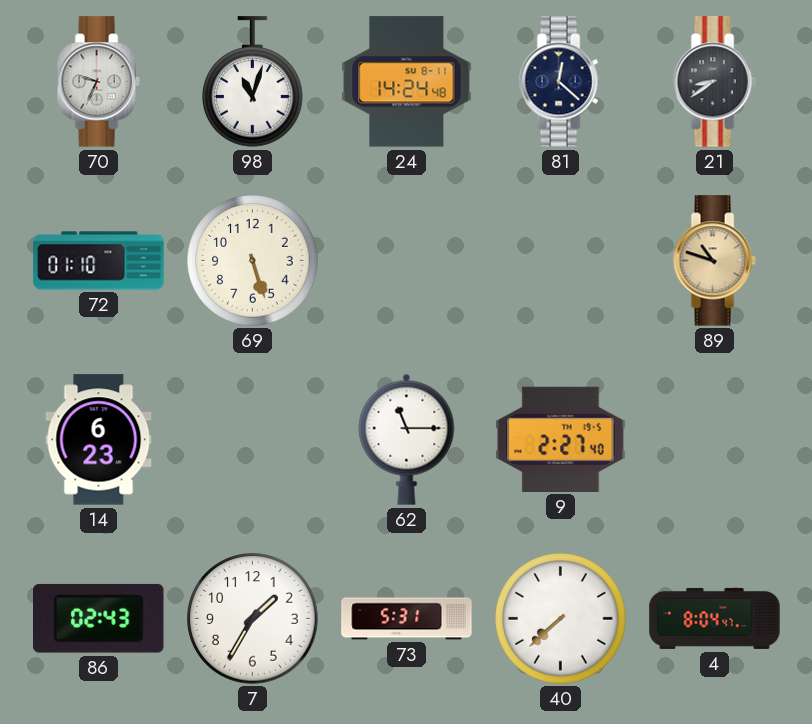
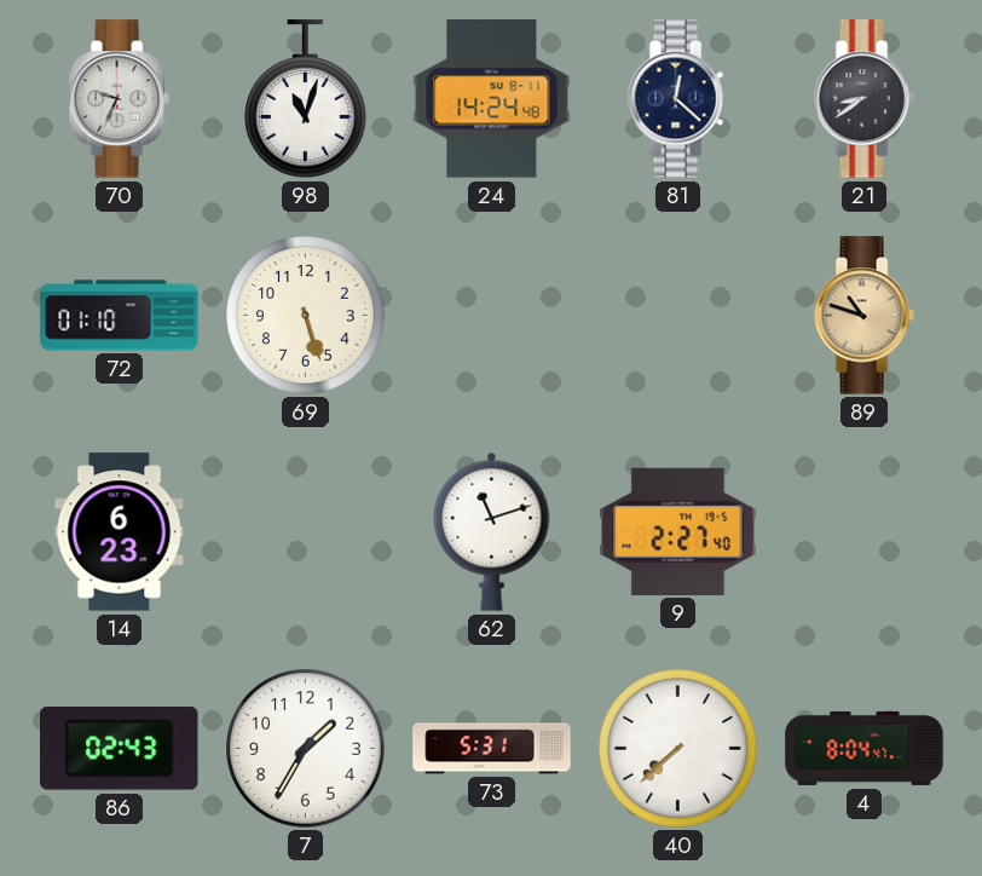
62: 11:15 -> 11:12 (492, 531)
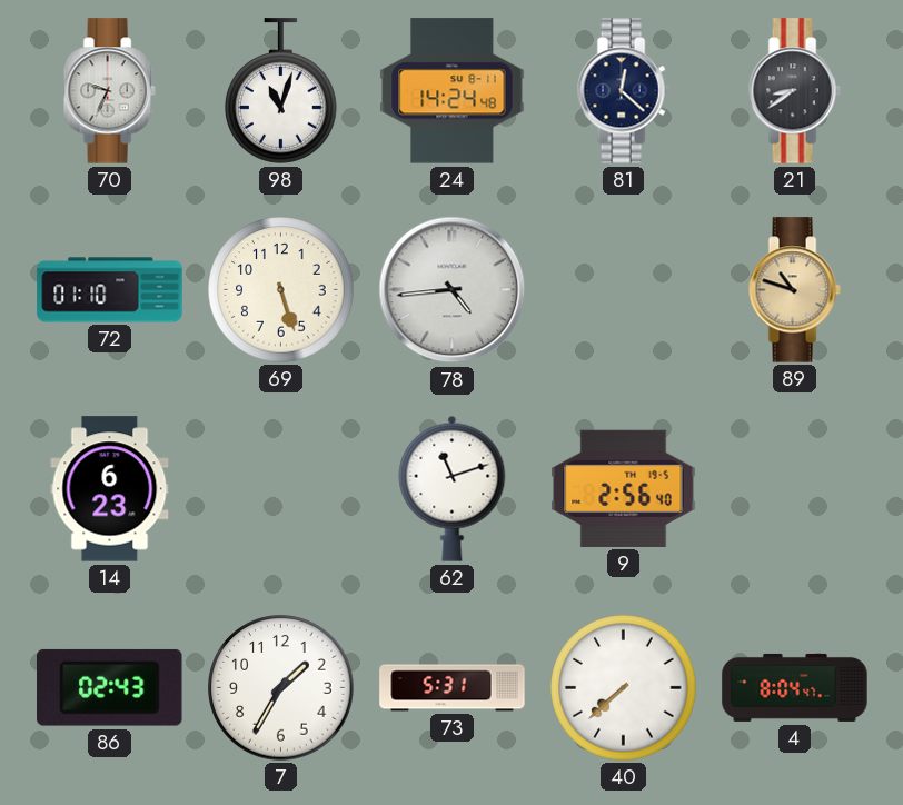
78: none -> 4:44 (453, 290)
9: 2:27 -> 2:56 (624, 488)
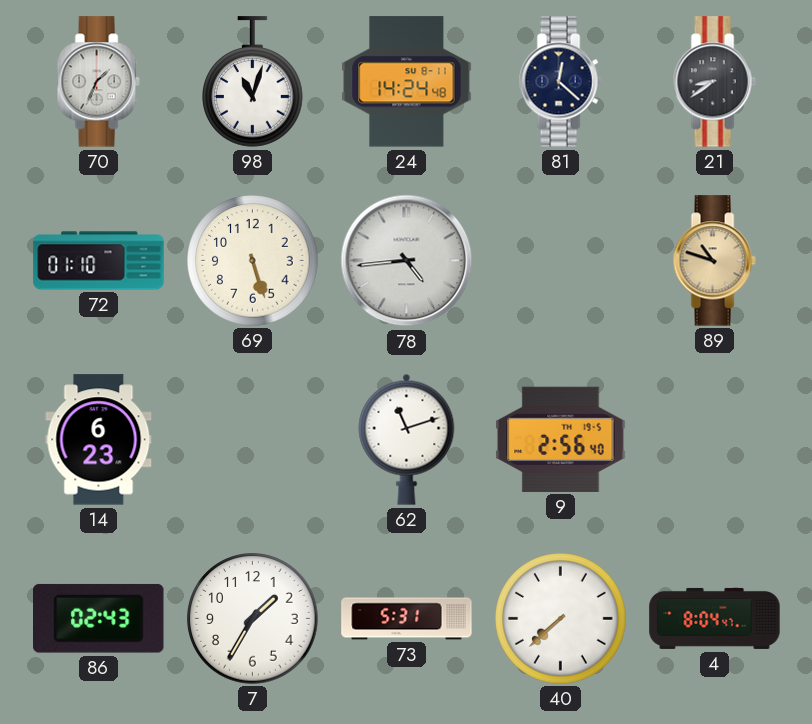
70: 9:34 -> 1:34 (98, 82)
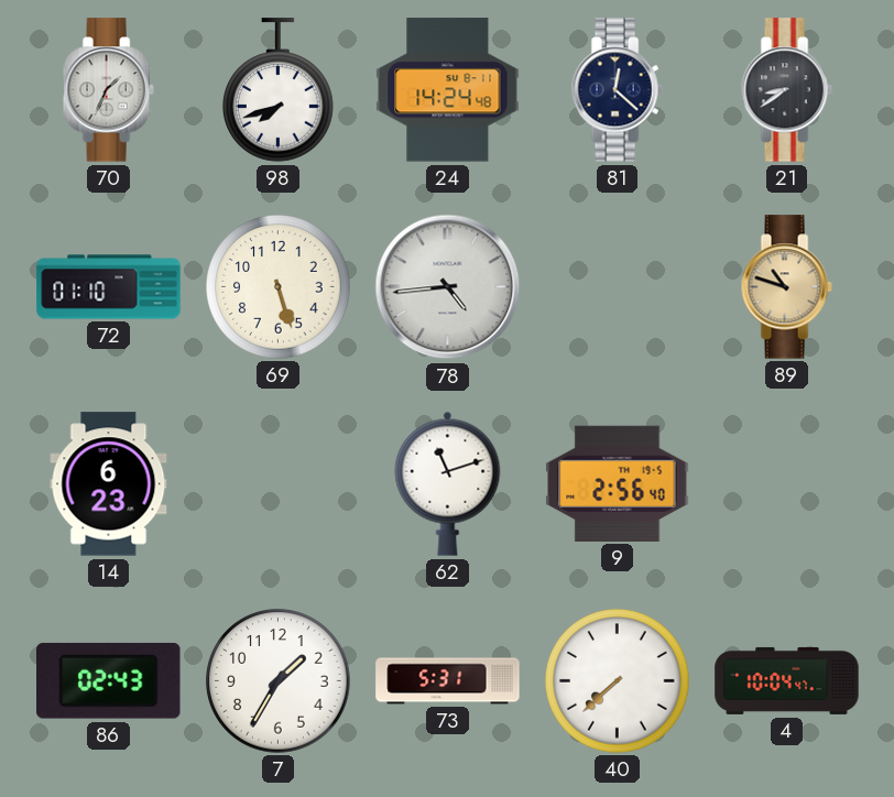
98: 11:03 -> 7:42 (279, 90)
4: 8:04 -> 10:04 (787, 680)
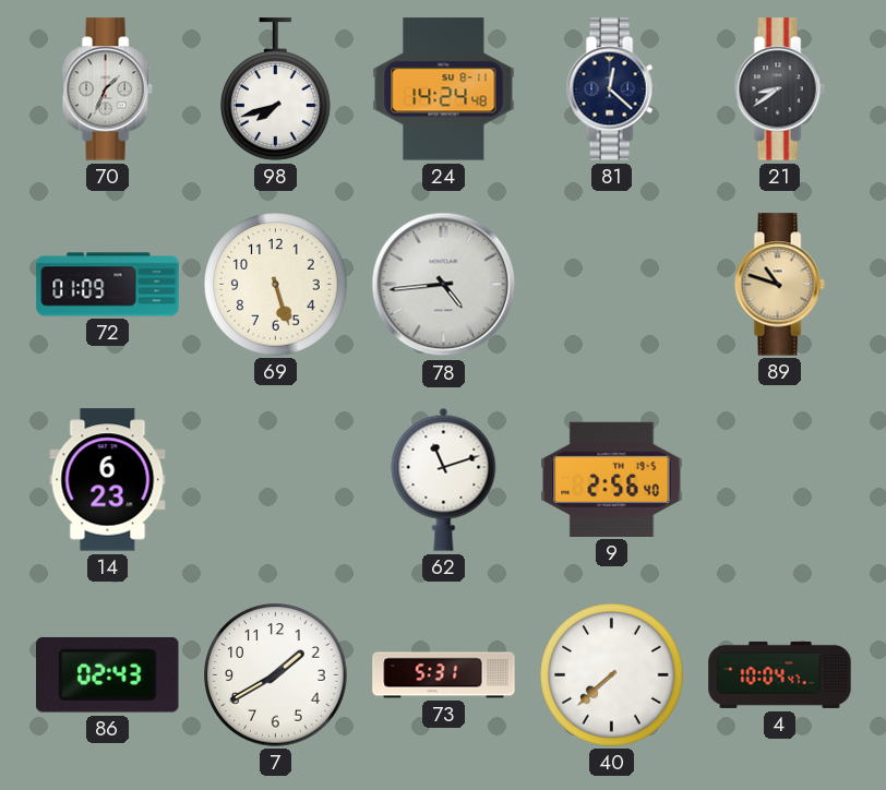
72: 01:10 -> 01:09 (108, 285)
7: 1:35 -> 1:40 (276, 675)
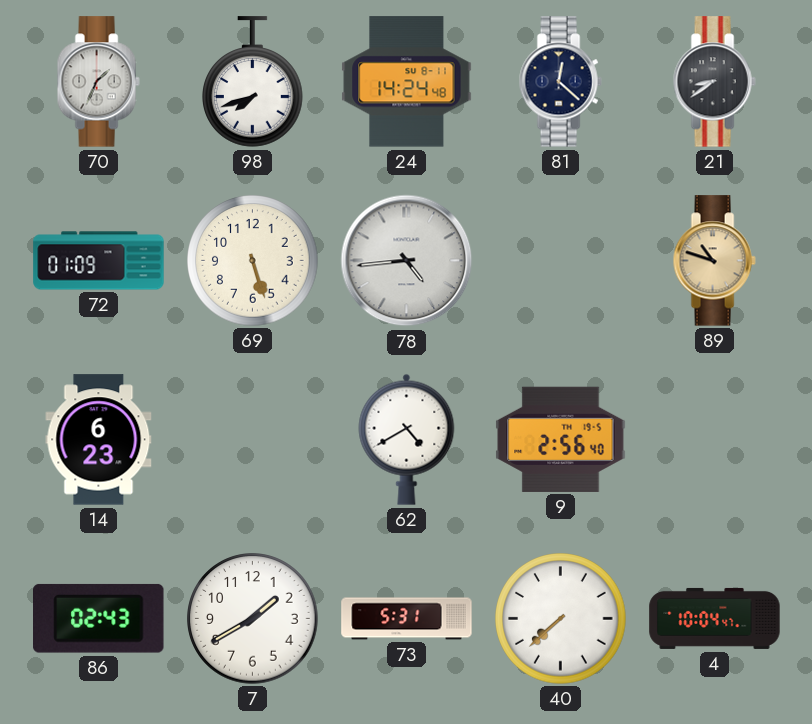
62: 11:12 -> 4:40 (407, 439)
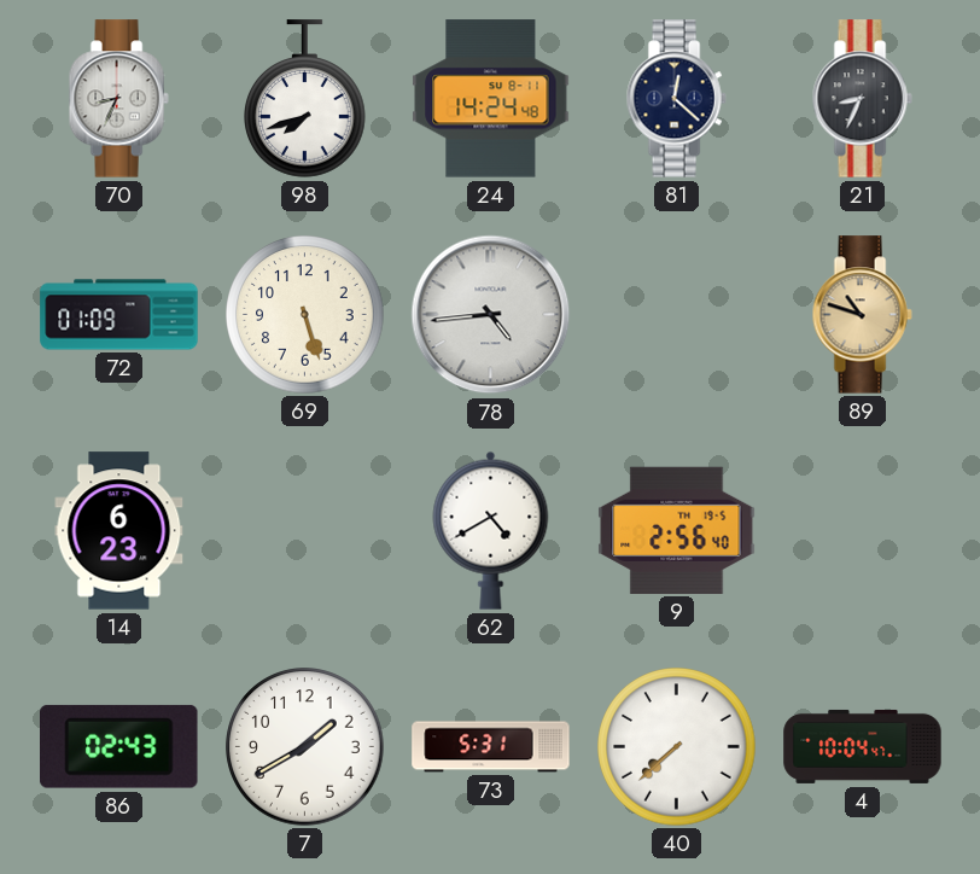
70: 1:34 -> 8:34 (118, 99)
21: 8:39 -> 8:34 (862, 99)
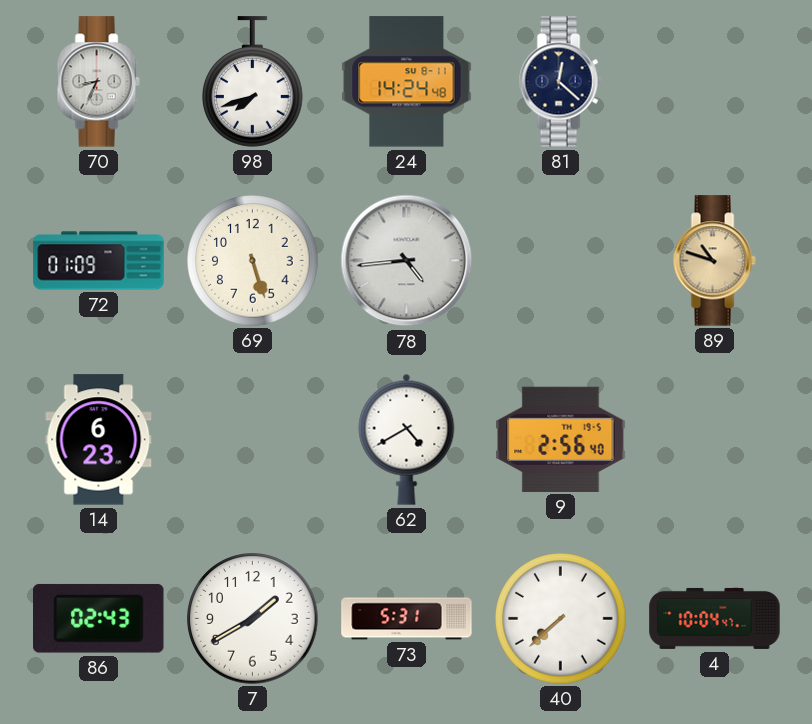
21: 8:34 -> none (862, 99)
